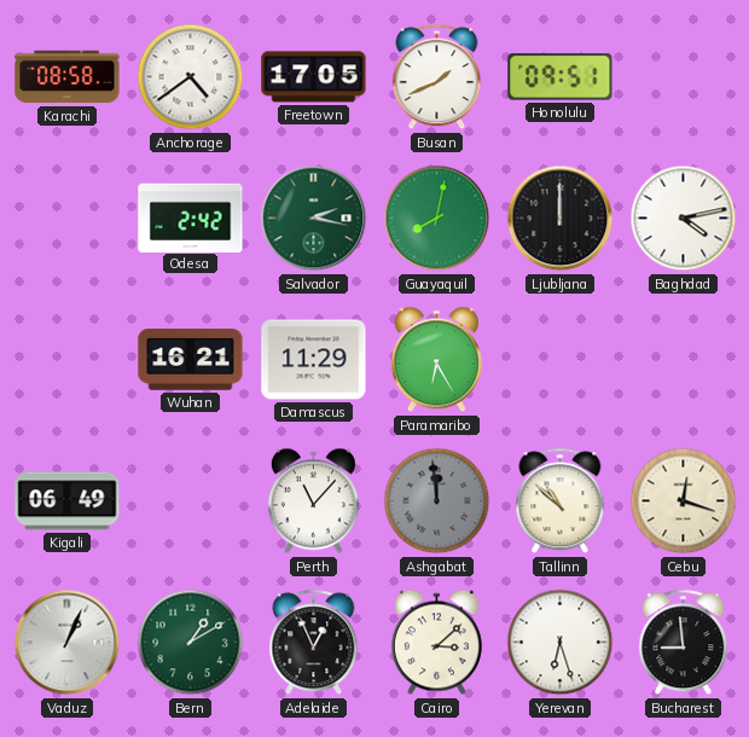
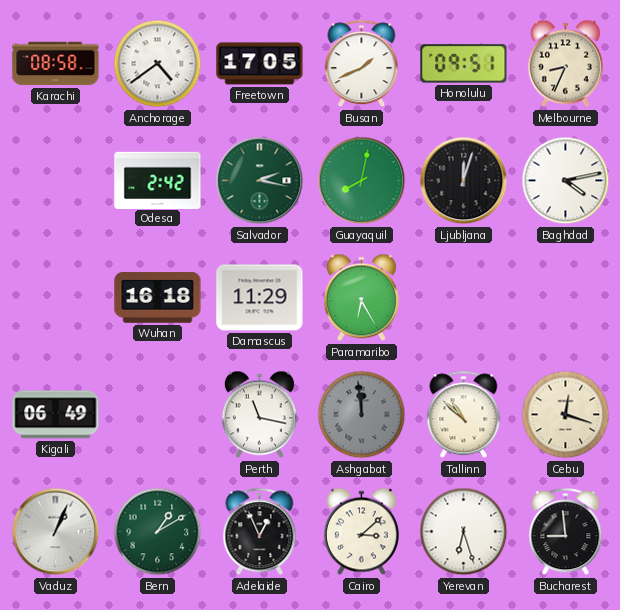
Melbourne: none -> 8:34 (565, 64)
Ljubljana: 12:00 -> 12:03 (464, 181)
Wuhan: 16:21 -> 16:18 (158, 298)
Perth: 11:07 -> 11:17 (259, 415)
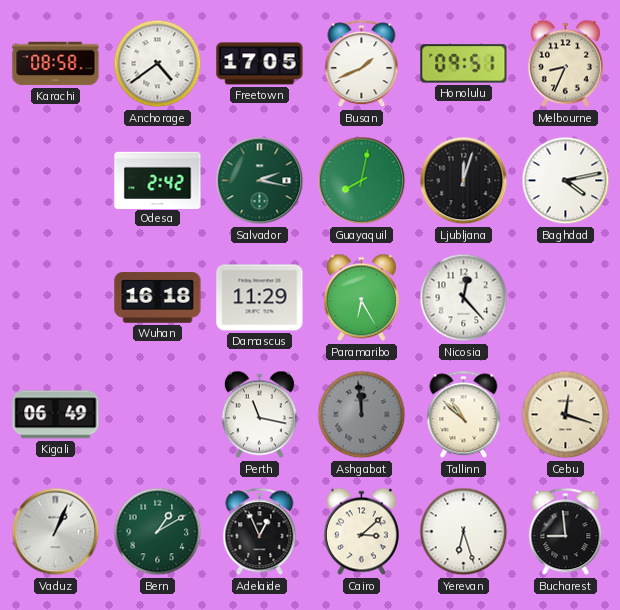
Nicosia: none -> 12:23 (464, 298)
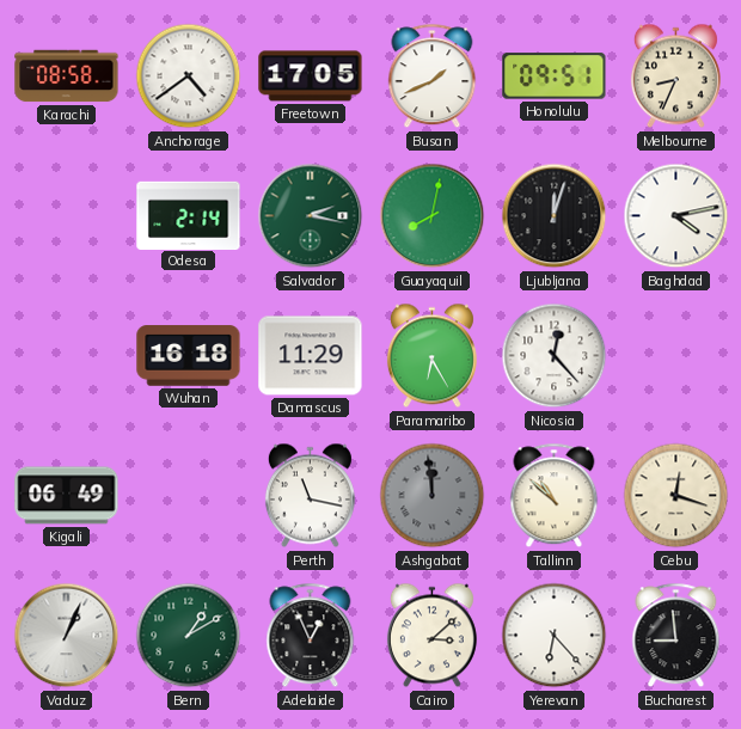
Odesa: 2:42 -> 2:14 (189, 215)
Yerevan: 6:27 -> 6:23 (555, 636)
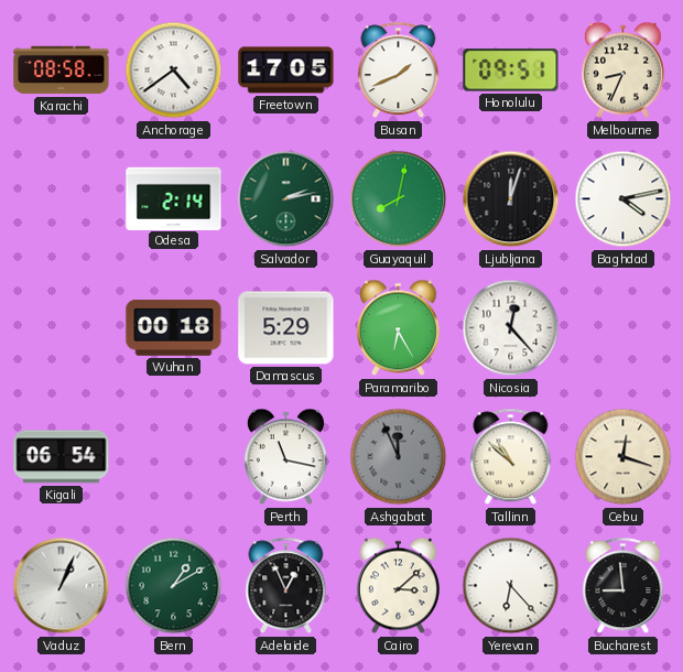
Salvador: 2:17 -> 2:13 (286, 199)
Wuhan: 16:18 -> 00:18 (174, 328)
Damascus: 11:29 -> 5:29 (286, 328)
Kigali: 06:49 -> 06:54 (62, 457)
Ashgabat: 11:59 -> 11:56 (399, 457)
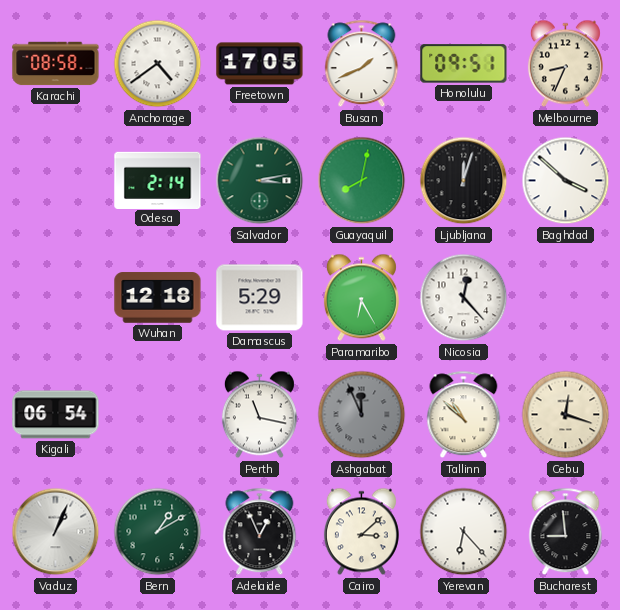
Salvador: 2:13 -> 3:13 (260, 181)
Baghdad: 4:13 -> 3:52 (566, 181)
Wuhan: 00:18 -> 12:18 (158, 298)
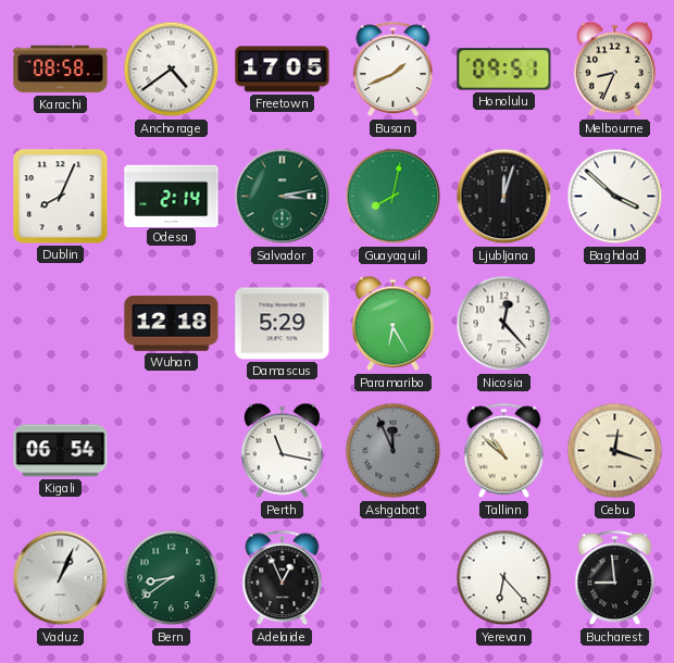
Dublin: none -> 8:04 (61, 197)
Bern: 1:10 -> 8:39 (172, 578)
Cairo: 3:08 -> none (361, 532)
